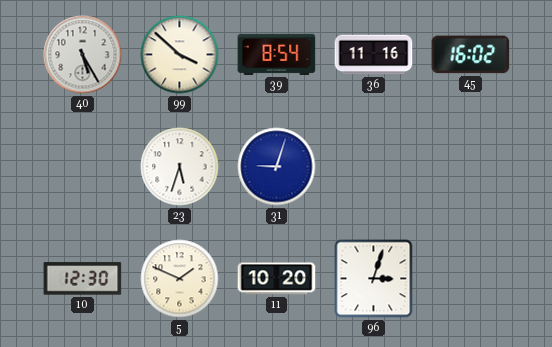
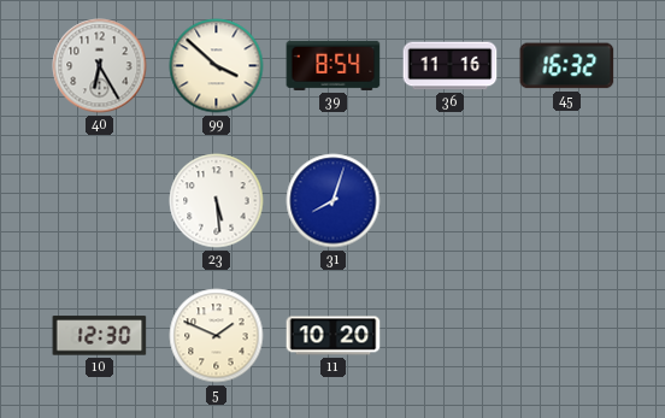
40: 5:25 -> 6:25 (100, 66)
45: 16:02 -> 16:32 (567, 66)
23: 5:33 -> 5:29 (217, 201)
31: 9:03 -> 8:03 (334, 201)
96: 3:03 -> none (374, 279)
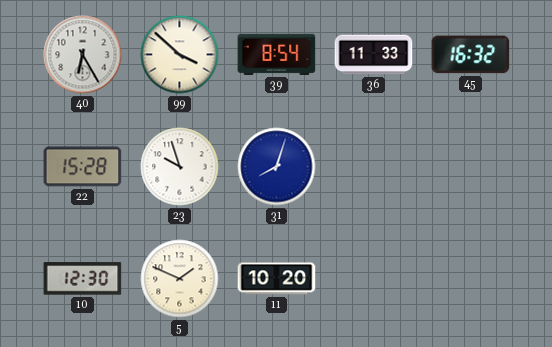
36: 11:16 -> 11:33 (374, 55)
22: none -> 15:28 (83, 167)
23: 5:29 -> 9:57 (180, 167)
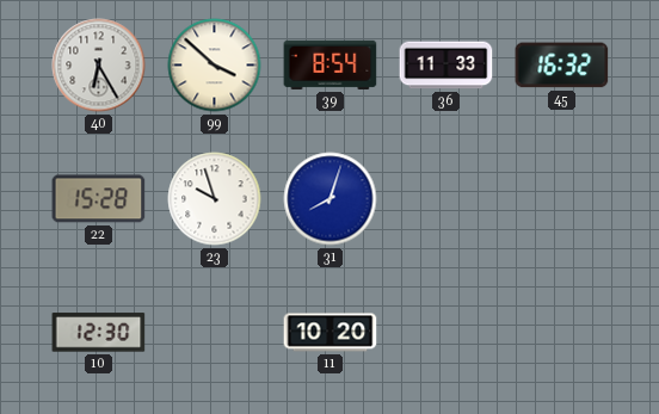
5: 1:49 -> none (180, 279)
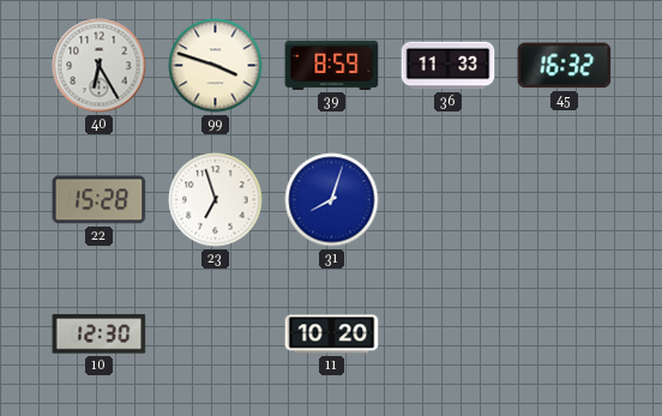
99: 3:52 -> 3:48 (216, 66)
39: 8:54 -> 8:59 (332, 65)
23: 9:57 -> 6:57 (216, 200)
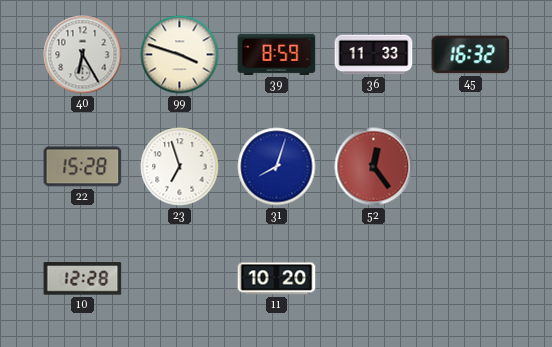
52: none -> 12:24 (374, 167)
10: 12:30 -> 12:28 (83, 279)
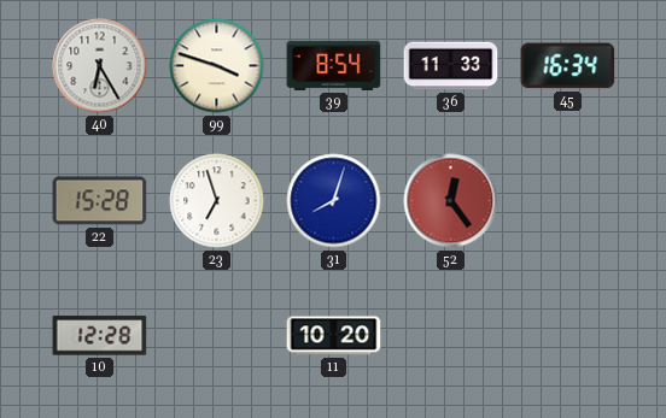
39: 8:59 -> 8:54 (334, 65)
45: 16:32 -> 16:34 (568, 66)
